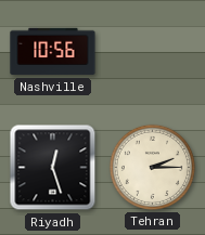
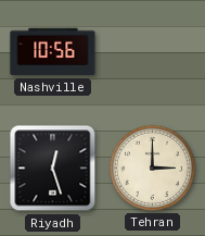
Tehran: 2:15 -> 3:00 (152, 167)
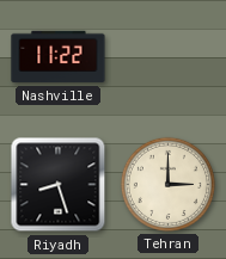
Nashville: 10:56 -> 11:22 (59, 57)
Riyadh: 12:27 -> 8:27 (59, 185)
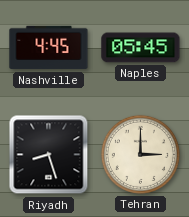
Nashville: 11:22 -> 4:45 (49, 48)
Naples: none -> 05:45 (141, 48)
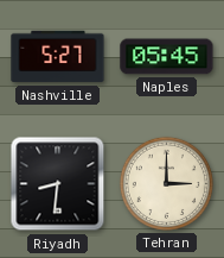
Nashville: 4:45 -> 5:27 (58, 57)
Riyadh: 8:27 -> 8:31 (58, 184)
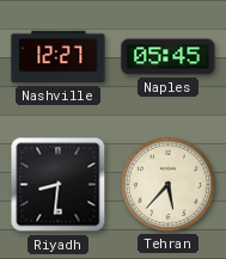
Nashville: 5:27 -> 12:27 (59, 57)
Tehran: 3:00 -> 5:37 (167, 184)
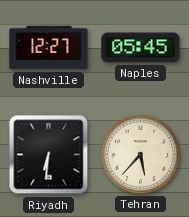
Riyadh: 8:31 -> 6:31 (49, 155)
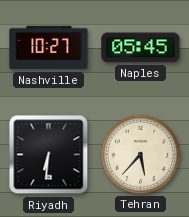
Nashville: 12:27 -> 10:27 (49, 48)
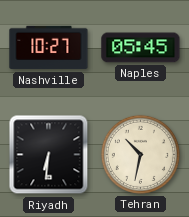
Tehran: 5:37 -> 10:32 (140, 154)
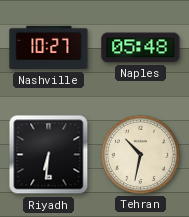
Naples: 05:45 -> 05:48 (141, 48)
